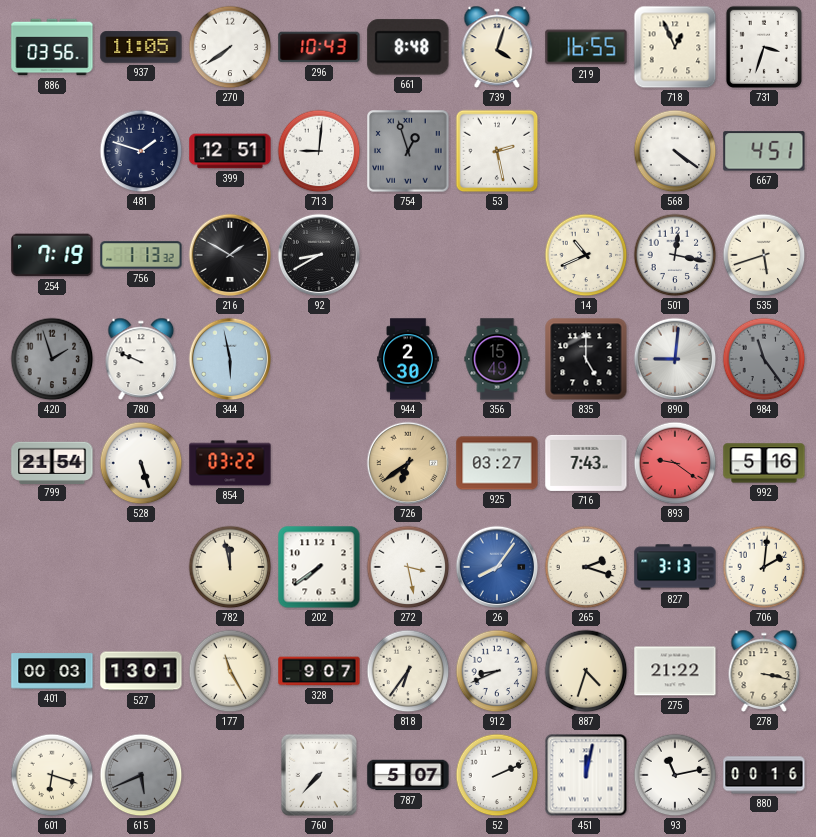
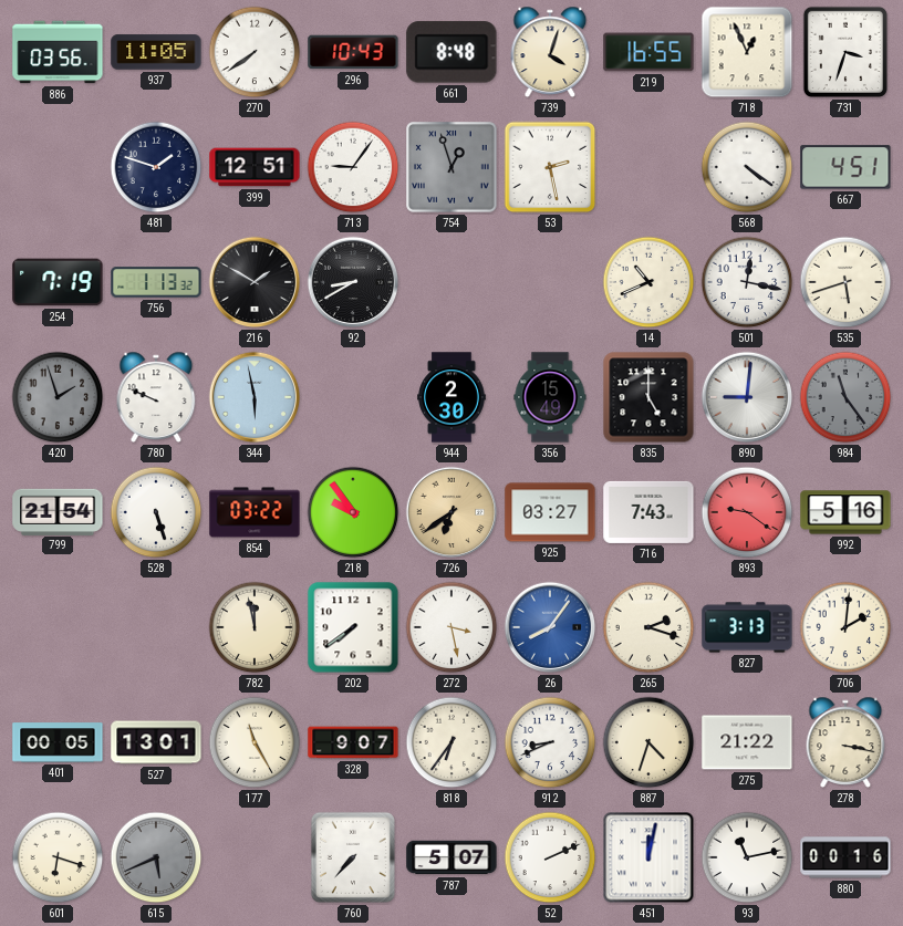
713: 9:01 -> 9:06 (353, 167)
218: none -> 9:54 (353, 512)
401: 00:03 -> 00:05 (58, 742)
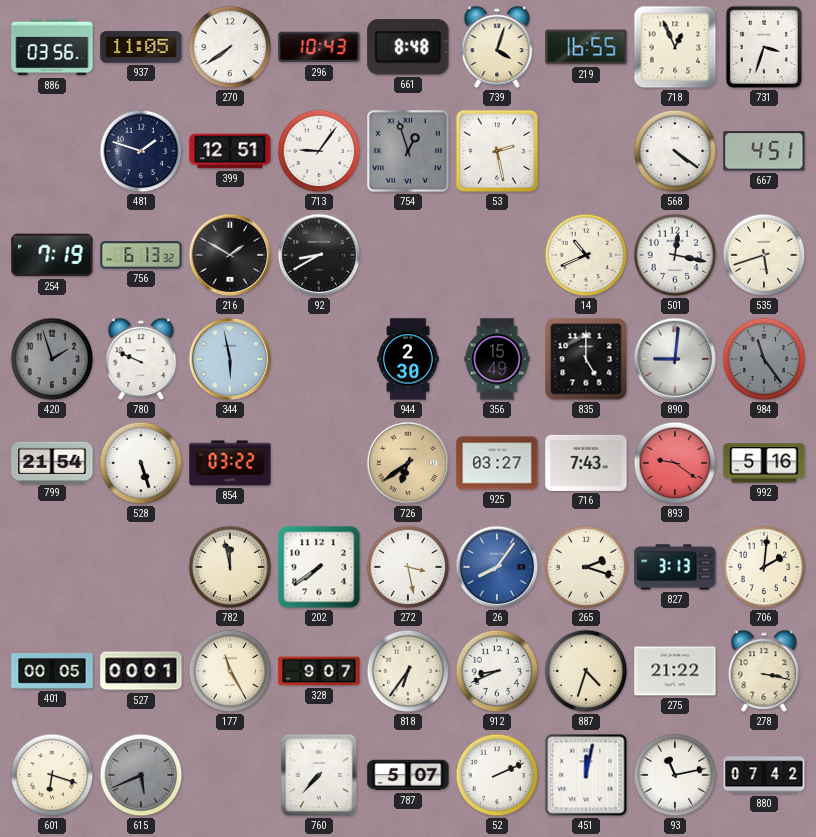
756: 1:13 -> 6:13 (141, 255)
218: 9:54 -> none (353, 512)
527: 13:01 -> 00:01 (141, 671)
880: 00:16 -> 07:42 (764, 775)
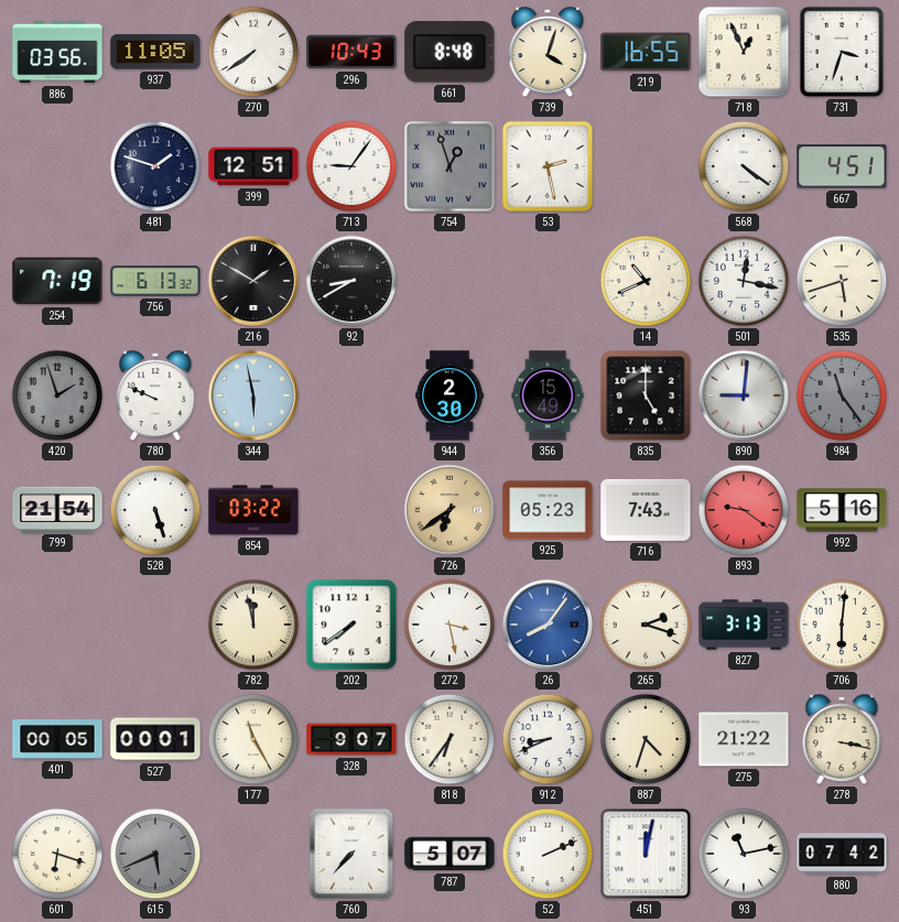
925: 03:27 -> 05:23 (548, 510)
706: 2:01 -> 6:01 (842, 625)
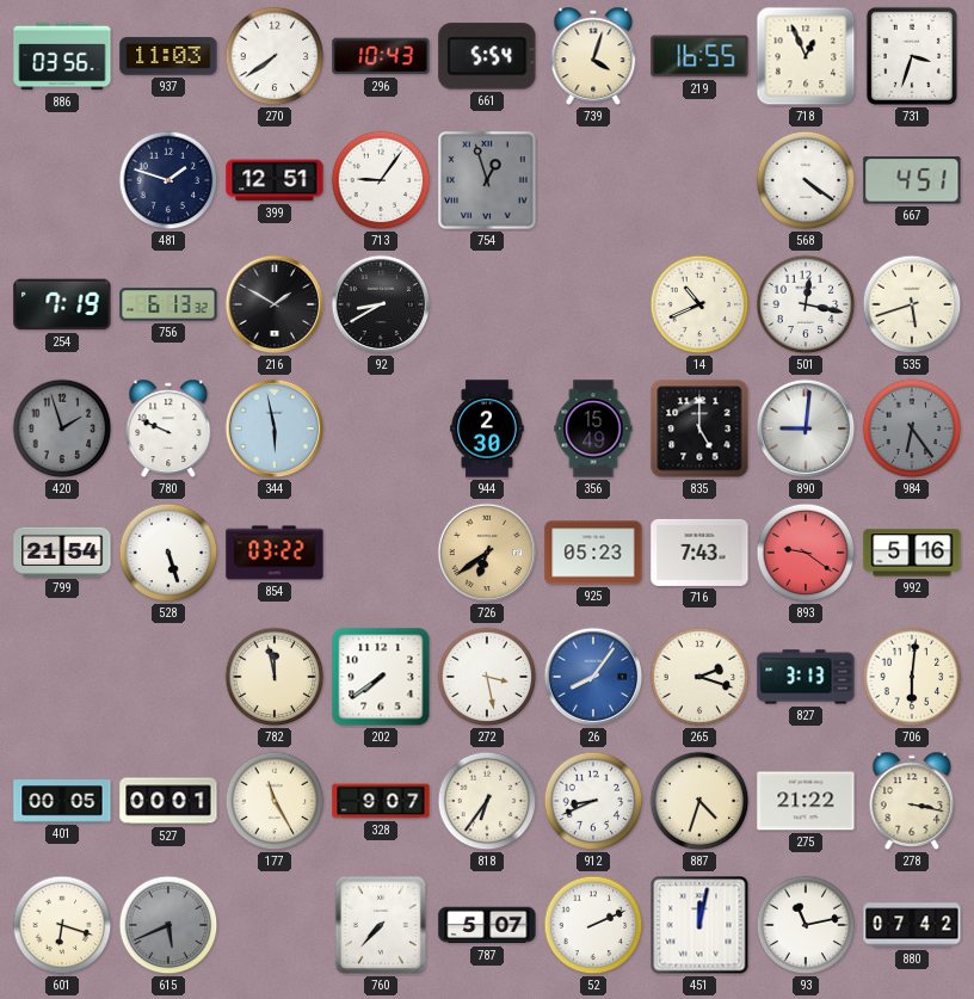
937: 11:05 -> 11:03 (168, 56)
661: 8:48 -> 5:54 (487, 56)
53: 2:28 -> none (548, 166)
984: 11:24 -> 6:24 (912, 428)
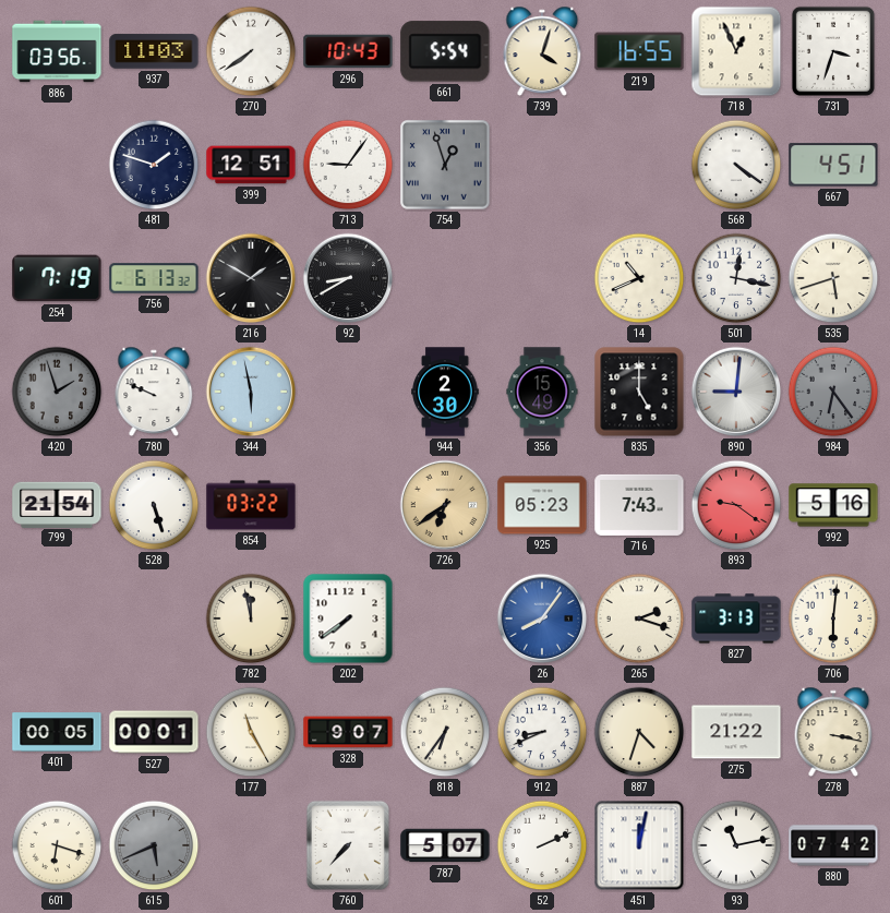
272: 3:28 -> none (487, 677)
